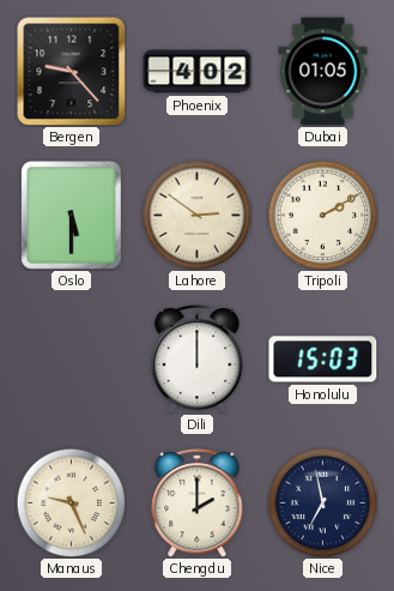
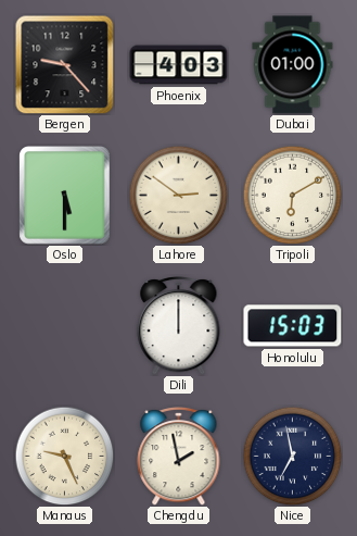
Phoenix: 4:02 -> 4:03 (179, 65)
Dubai: 01:05 -> 01:00 (293, 65)
Tripoli: 2:10 -> 6:10 (292, 195)
Chengdu: 2:00 -> 1:58 (179, 457)
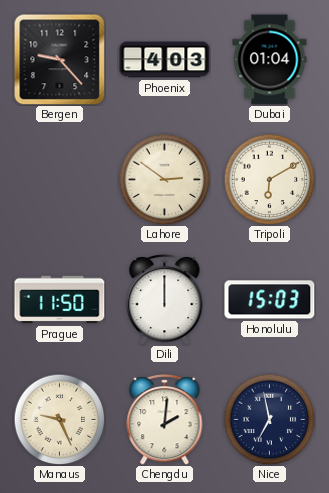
Dubai: 01:00 -> 01:04 (270, 60)
Oslo: 5:30 -> none (65, 196)
Prague: none -> 11:50 (60, 300)
Chengdu: 1:58 -> 2:01 (165, 420)
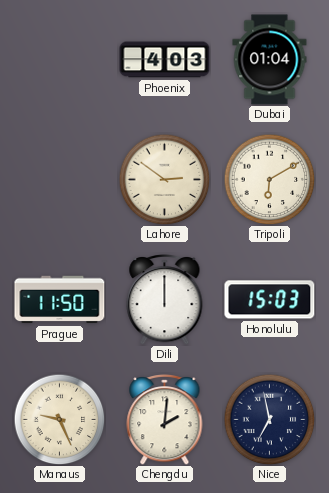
Bergen: 9:23 -> none (59, 59)
